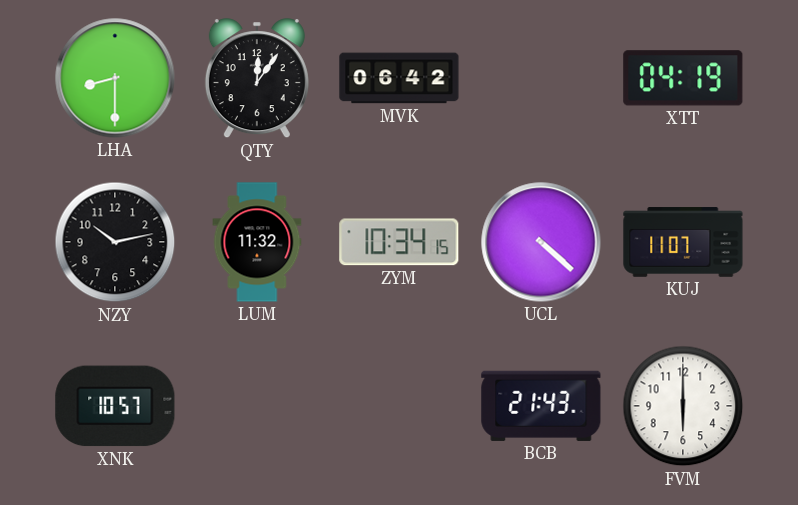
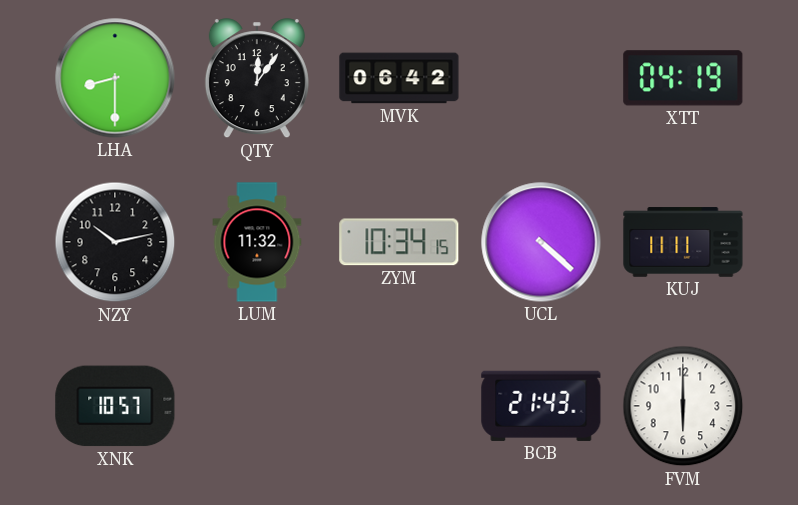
KUJ: 11:07 -> 11:11 (683, 242)
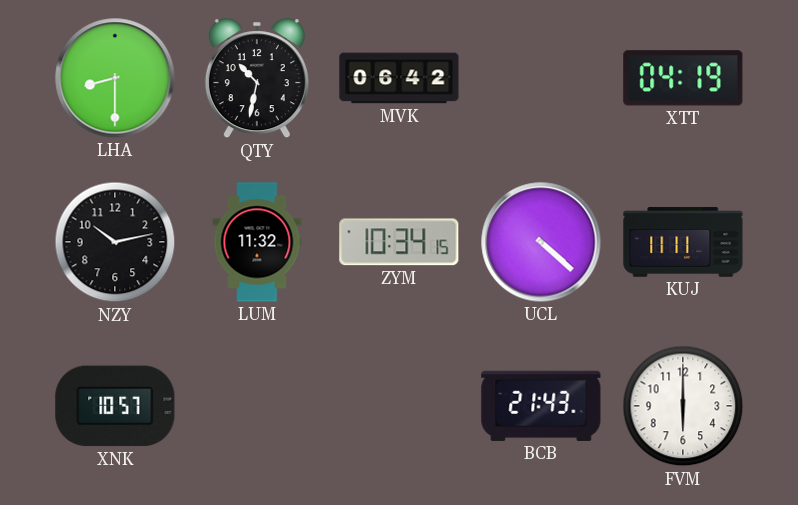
QTY: 12:06 -> 10:32 (257, 79)
